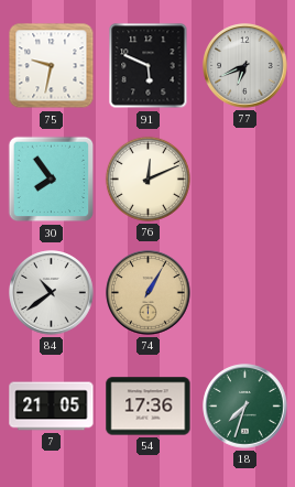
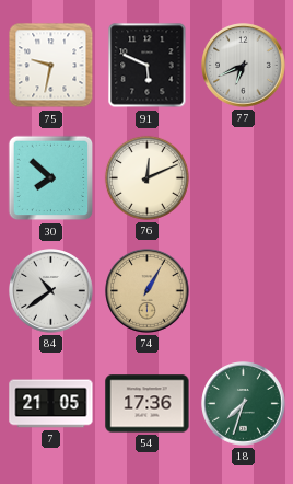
30: 7:54 -> 7:52 (51, 178)
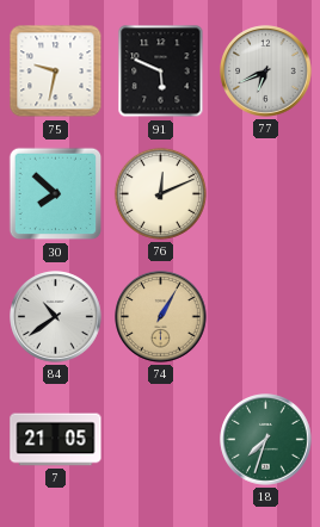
54: 17:36 -> none (148, 404)
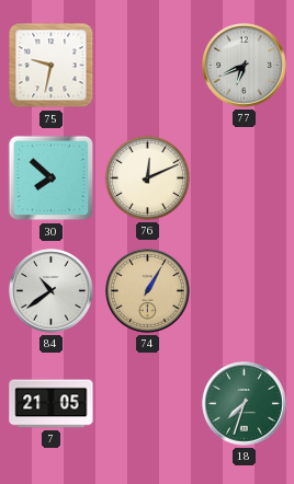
91: 5:49 -> none (161, 72)
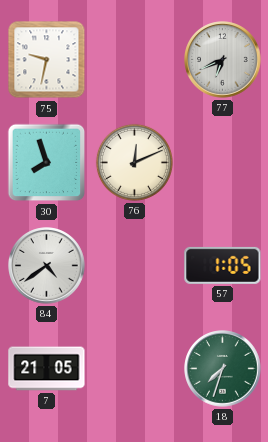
30: 7:52 -> 7:57 (47, 163)
84: 10:39 -> 4:39 (47, 266)
74: 1:05 -> none (148, 291)
57: none -> 1:05 (223, 265)
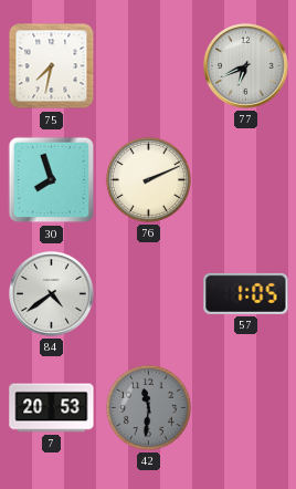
75: 9:32 -> 7:32 (52, 66)
76: 12:11 -> 2:11 (148, 179)
7: 21:05 -> 20:53 (52, 408)
42: none -> 11:31 (148, 407)
18: 7:33 -> none (223, 369)
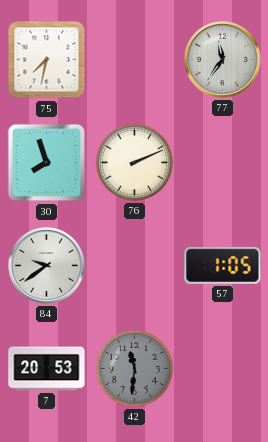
77: 6:41 -> 11:36 (223, 60)
84: 4:39 -> 9:39 (47, 266)
